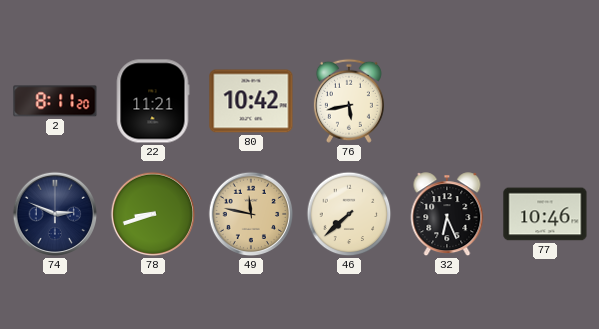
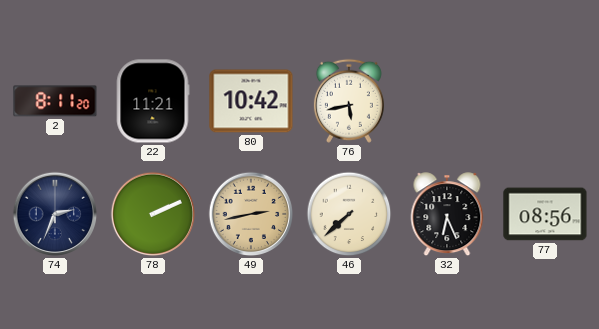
74: 2:49 -> 2:34 (55, 214)
78: 8:42 -> 2:11 (153, 214)
49: 11:47 -> 2:43 (251, 214)
77: 10:46 -> 08:56 (545, 214)
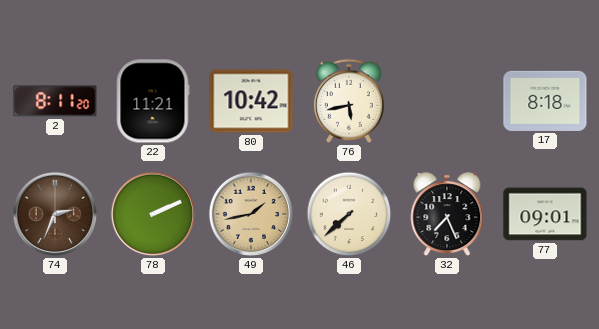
17: none -> 8:18 (545, 101)
74 dial: navy -> brown (55, 214)
49: 2:43 -> 1:43 (251, 214)
32: 6:26 -> 7:26 (447, 215)
77: 08:56 -> 09:01 (545, 214)
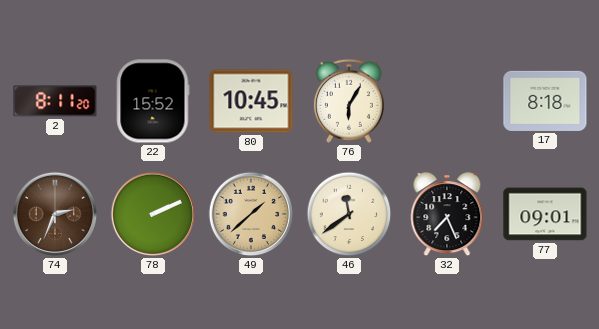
22: 11:21 -> 15:52 (153, 101)
80: 10:42 -> 10:45 (251, 101)
76: 5:43 -> 6:05 (349, 101)
49: 1:43 -> 1:38 (251, 214)
46: 7:38 -> 11:39 (349, 214)
